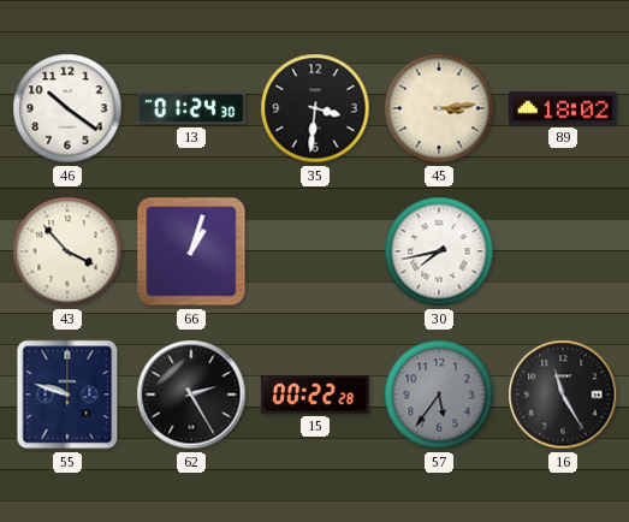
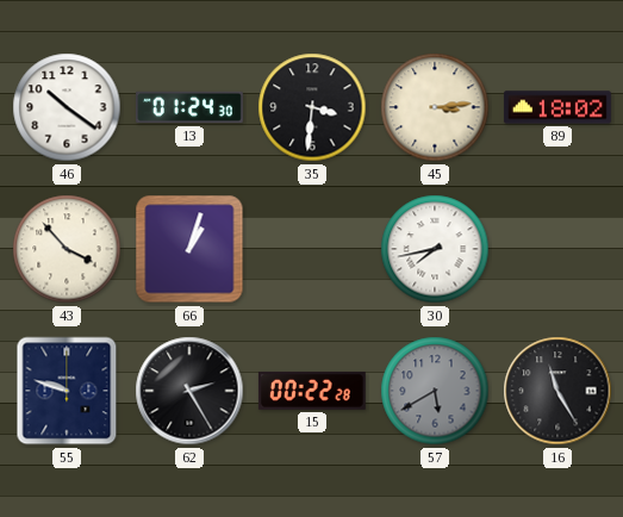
57: 5:36 -> 5:40 (435, 391)
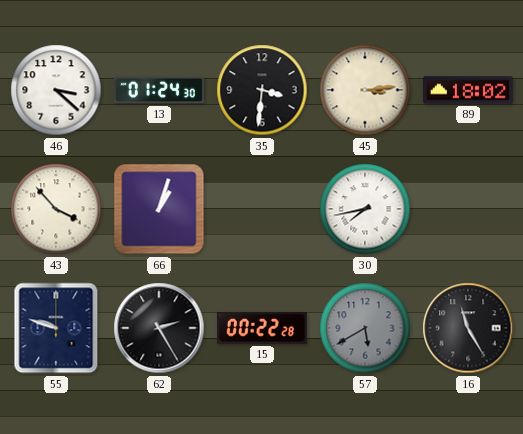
46: 10:21 -> 3:22 (56, 90)
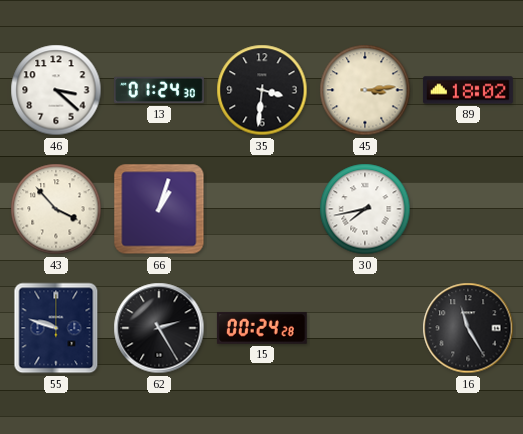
15: 00:22 -> 00:24 (262, 328)
57: 5:40 -> none (365, 328)
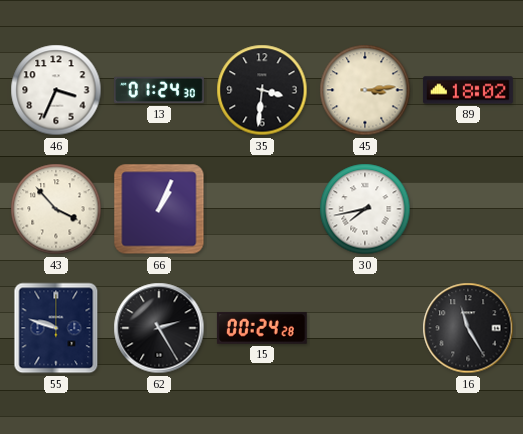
46: 3:22 -> 3:34 (56, 90)
66: 1:03 -> 1:04 (159, 209)
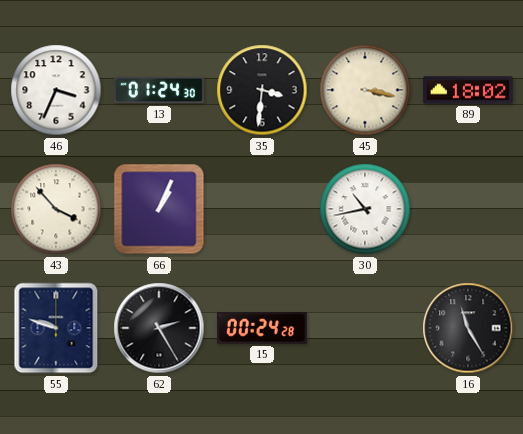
45: 3:14 -> 3:17 (365, 90)
30: 7:43 -> 10:43 (365, 209)
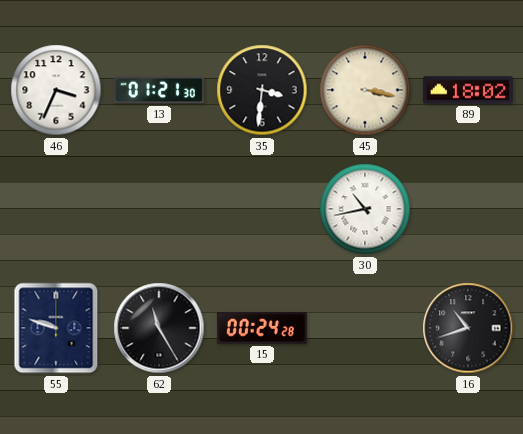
13: 01:24 -> 01:21 (159, 90)
43: 3:53 -> none (56, 209)
66: 1:04 -> none (159, 209)
62: 2:25 -> 11:25 (159, 328)
16: 11:25 -> 10:42 (468, 328)
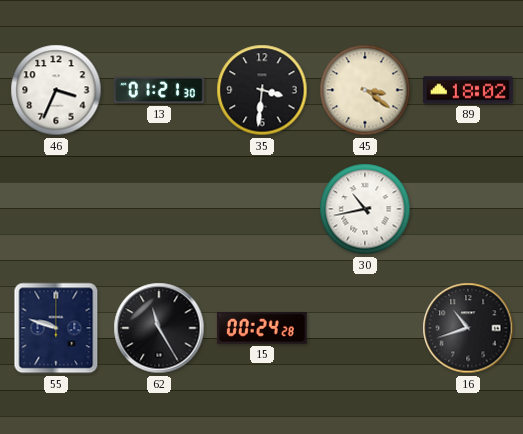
45: 3:17 -> 3:21 (365, 90)
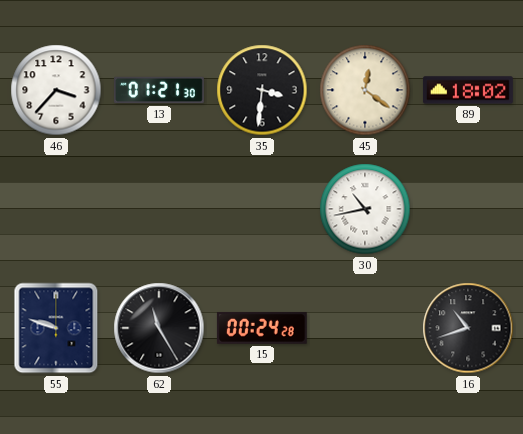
46: 3:34 -> 3:37 (56, 90)
45: 3:21 -> 12:21 (365, 90)
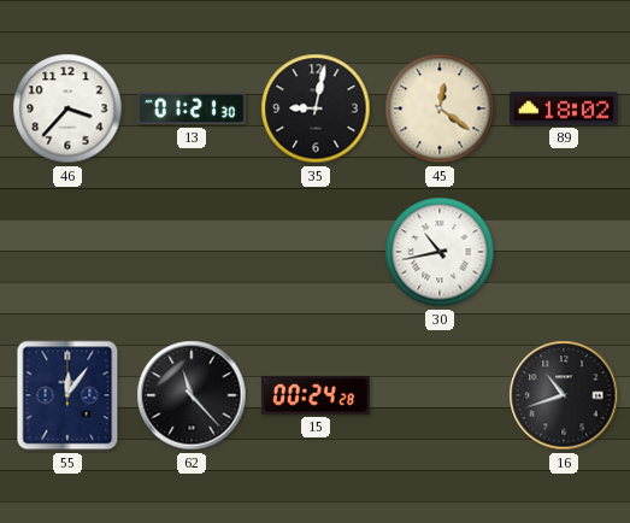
35: 3:31 -> 9:02 (316, 108)
55: 9:48 -> 12:06 (67, 395)
62: 11:25 -> 11:23 (192, 395)
